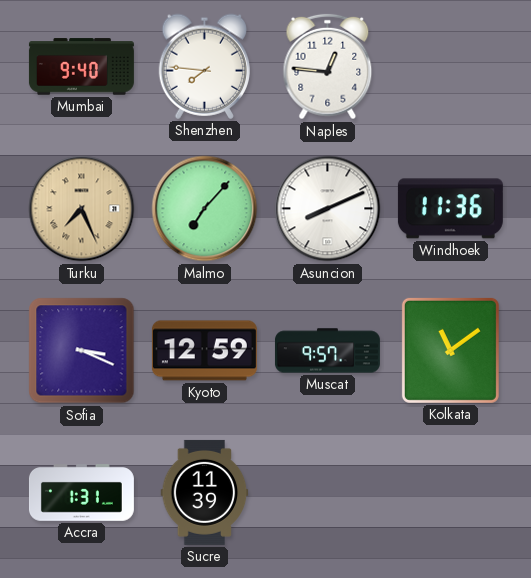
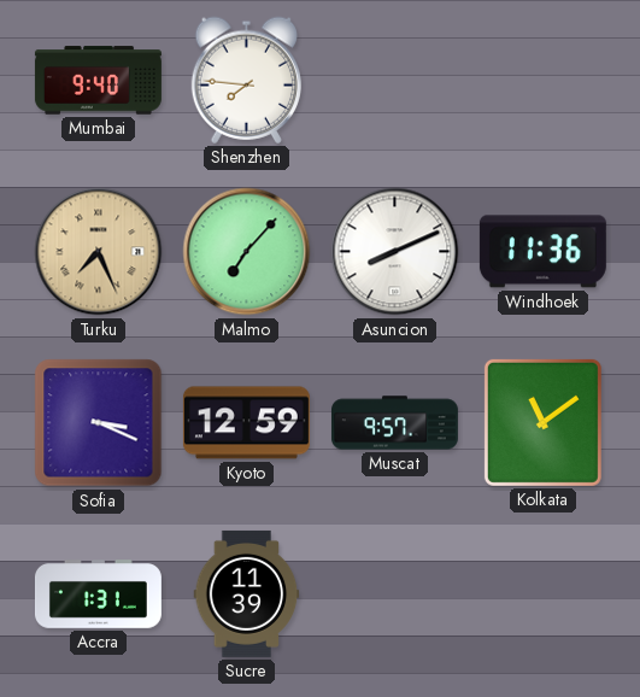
Naples: 12:46 -> none (328, 67)
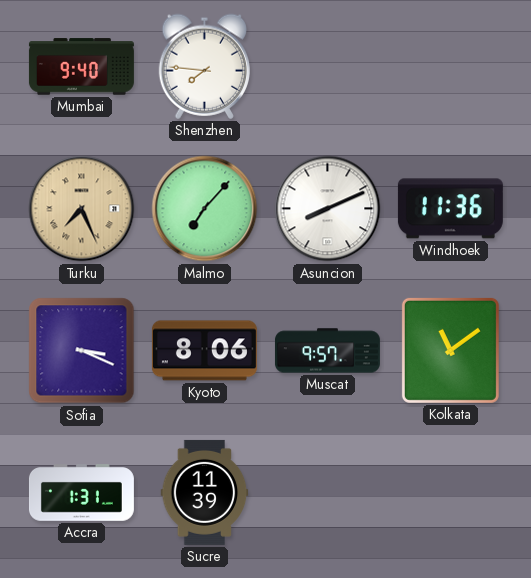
Kyoto: 12:59 -> 8:06 (204, 351)
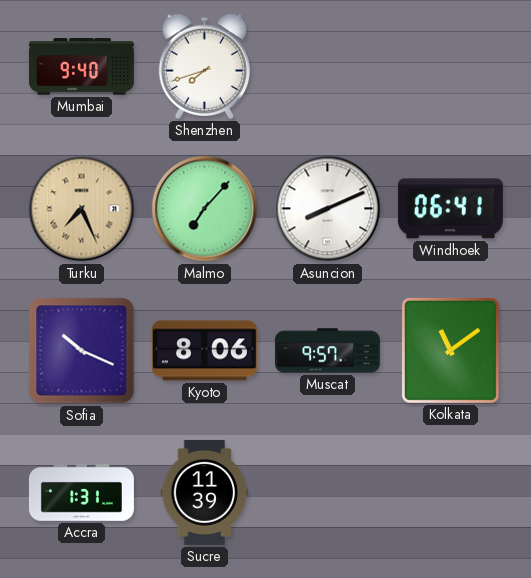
Shenzhen: 7:46 -> 7:42 (204, 66)
Windhoek: 11:36 -> 06:41 (450, 209)
Sofia: 3:19 -> 10:19 (82, 351)
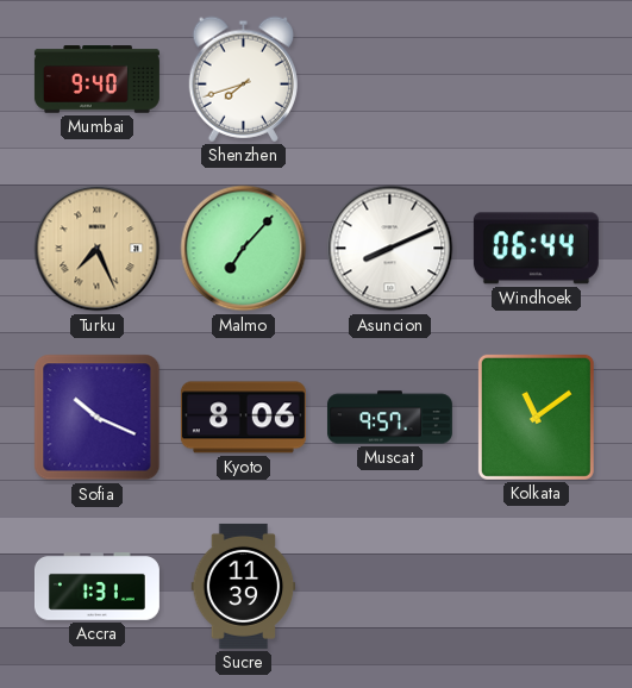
Windhoek: 06:41 -> 06:44 (536, 249)
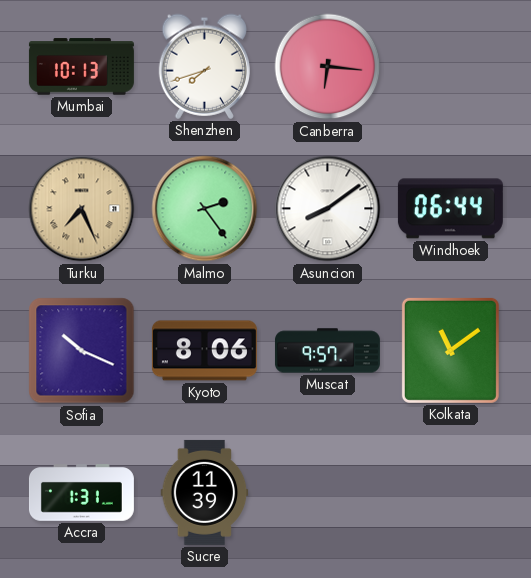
Mumbai: 9:40 -> 10:13 (81, 67)
Canberra: none -> 6:16 (328, 67)
Malmo: 7:07 -> 2:24 (205, 209)
Asuncion: 8:11 -> 8:09 (328, 209)
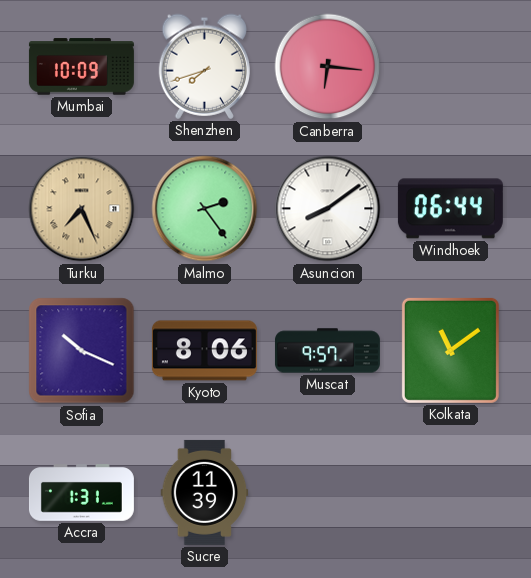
Mumbai: 10:13 -> 10:09 (81, 67)
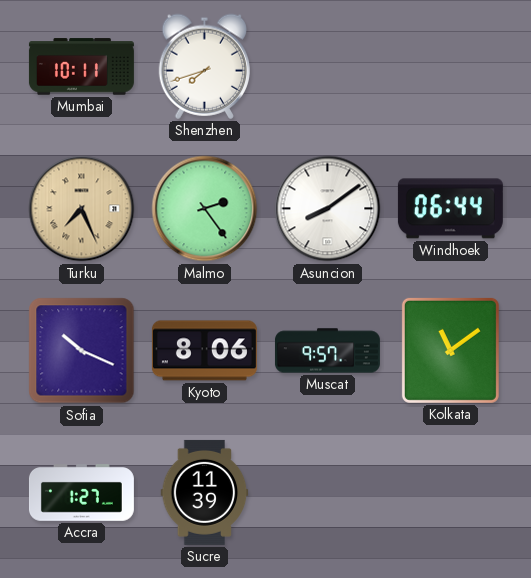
Mumbai: 10:09 -> 10:11 (81, 67)
Canberra: 6:16 -> none (328, 67)
Accra: 1:31 -> 1:27 (81, 493)
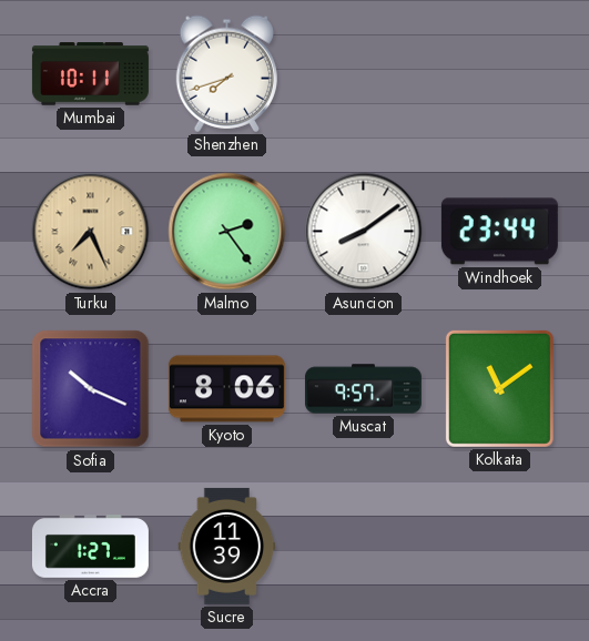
Windhoek: 06:44 -> 23:44 (499, 232)
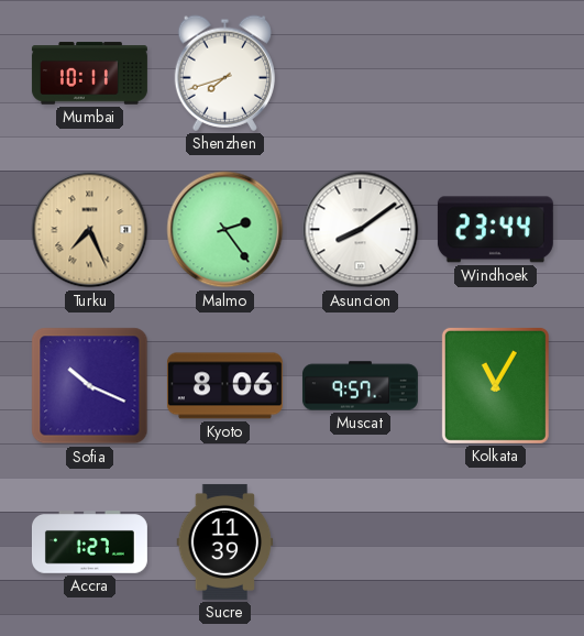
Kolkata: 11:09 -> 11:05 (495, 385)
